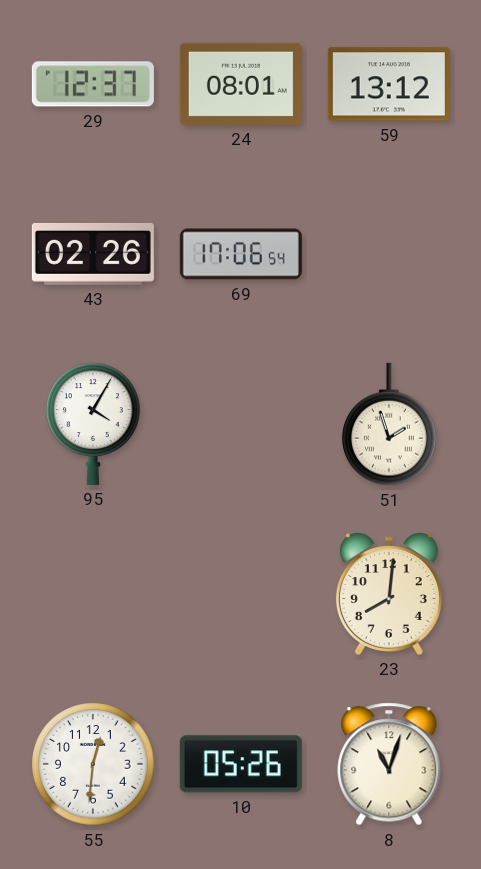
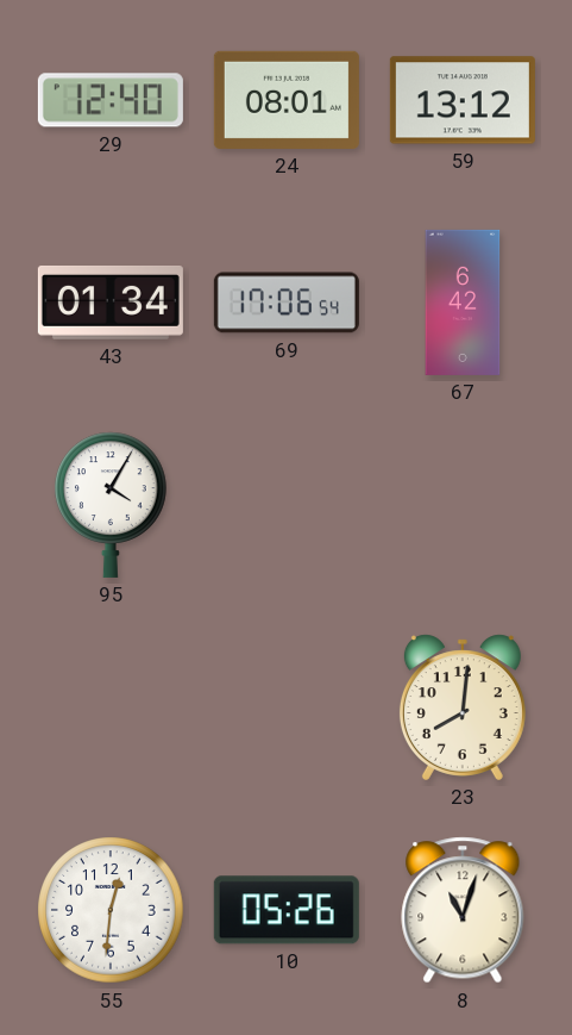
29: 12:37 -> 12:40 (111, 100)
43: 02:26 -> 01:34 (111, 303)
67: none -> 6:42 (463, 303)
51: 1:57 -> none (390, 424)
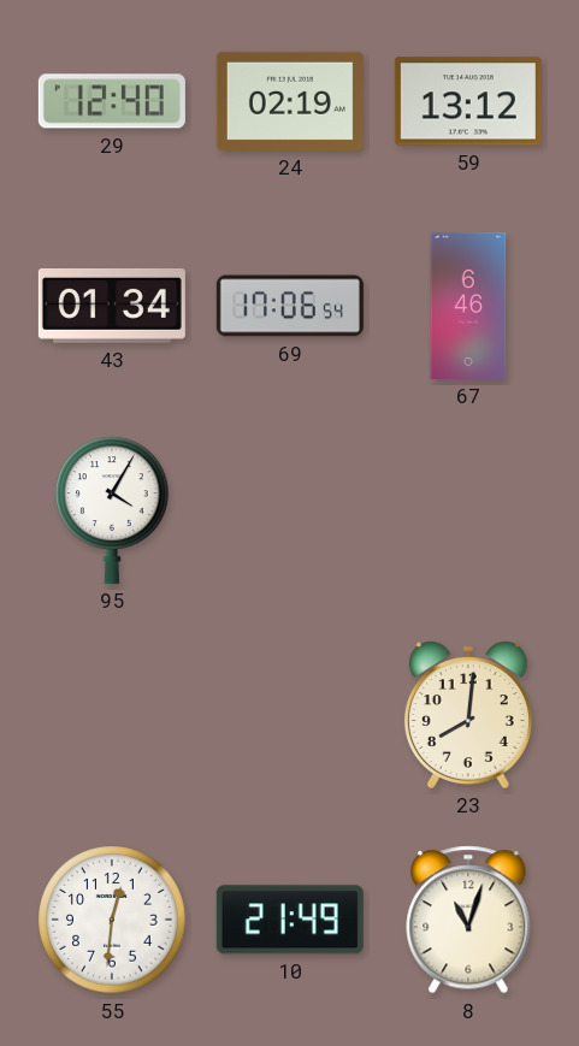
24: 08:01 -> 02:19 (290, 101)
67: 6:42 -> 6:46 (468, 306)
10: 05:26 -> 21:49 (290, 920)
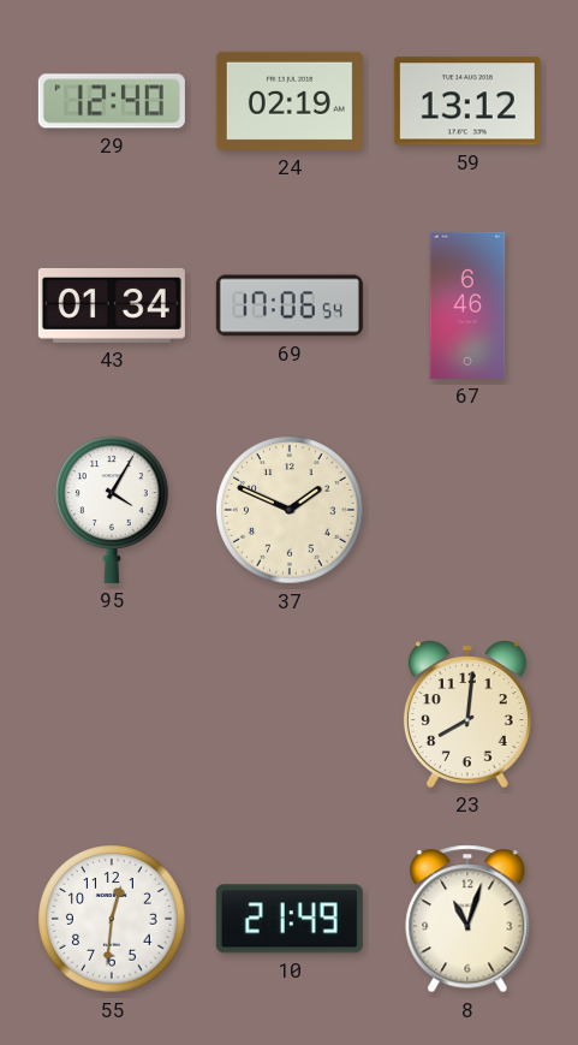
37: none -> 1:49 (290, 510)
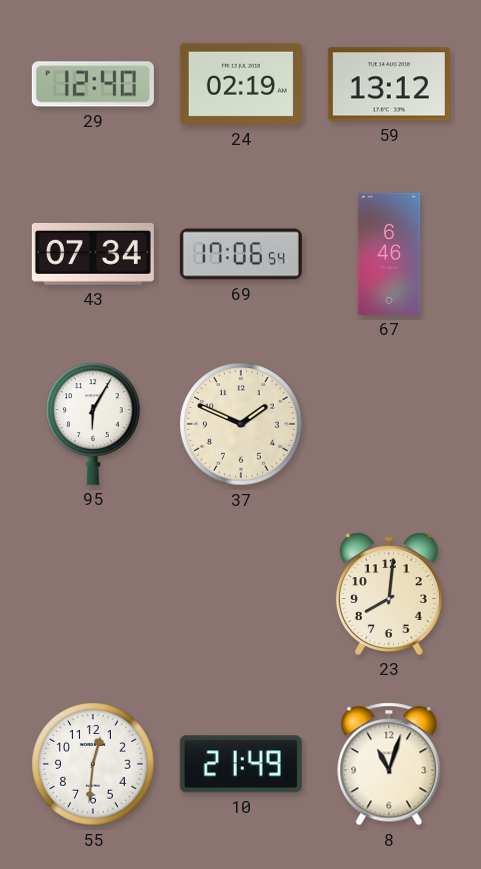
43: 01:34 -> 07:34 (93, 254)
95: 4:05 -> 6:05 (94, 424)
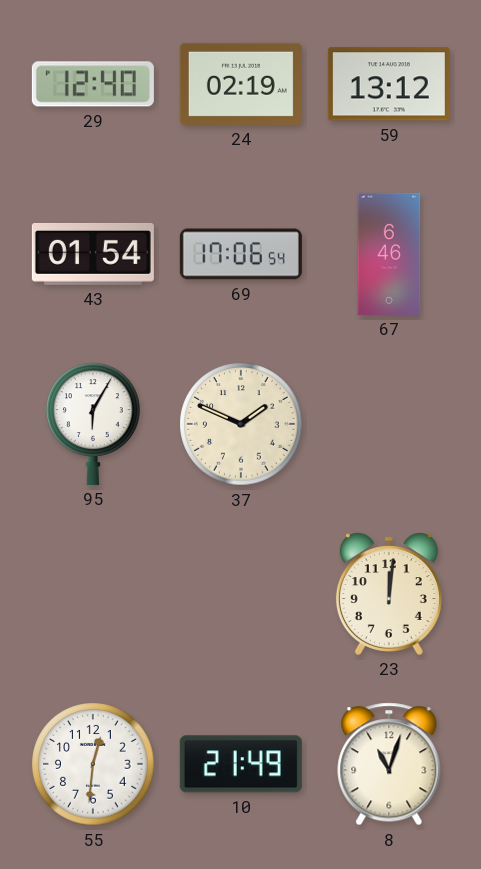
43: 07:34 -> 01:54 (93, 254)
23: 8:01 -> 12:01 (389, 594)
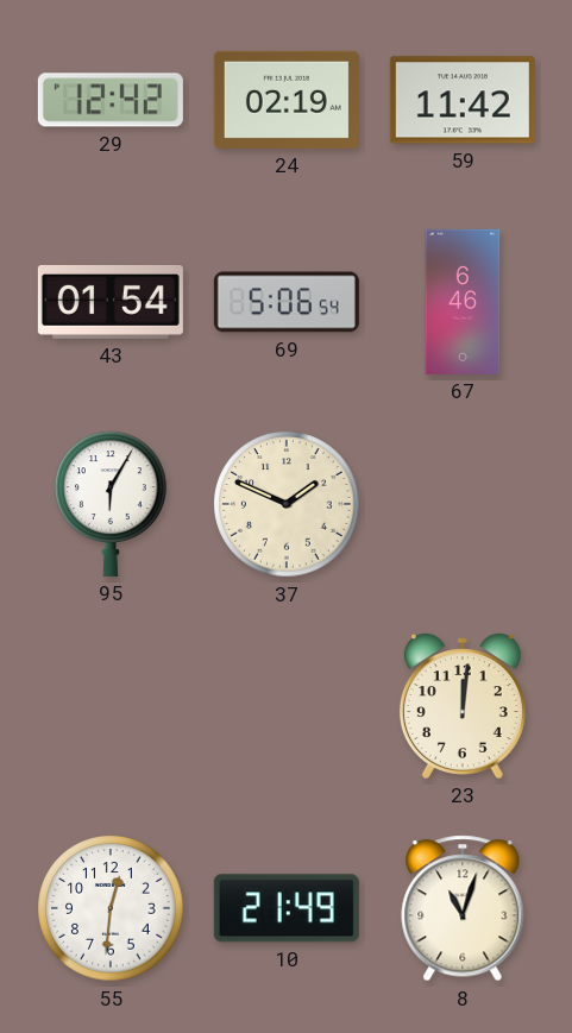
29: 12:40 -> 12:42 (111, 100)
59: 13:12 -> 11:42 (463, 100)
69: 17:06 -> 5:06 (287, 302)
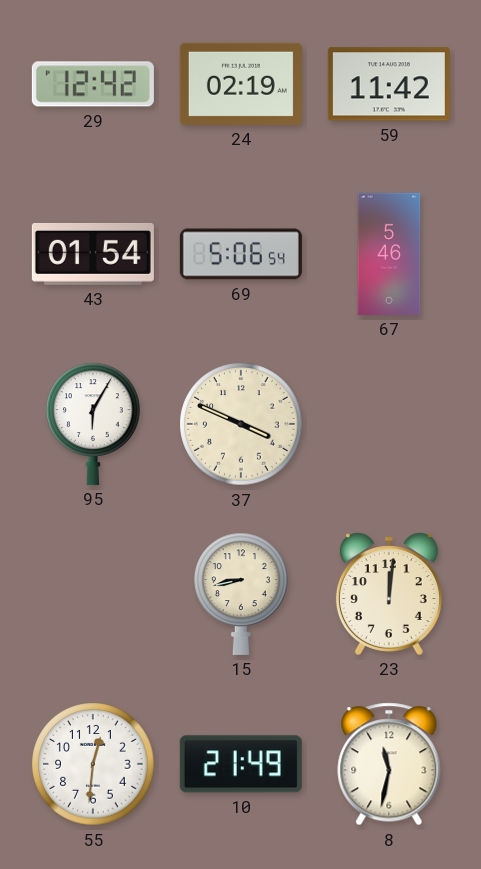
67: 6:46 -> 5:46 (389, 254)
37: 1:49 -> 3:49 (241, 424)
15: none -> 8:43 (242, 594)
8: 11:03 -> 11:32 (389, 764)
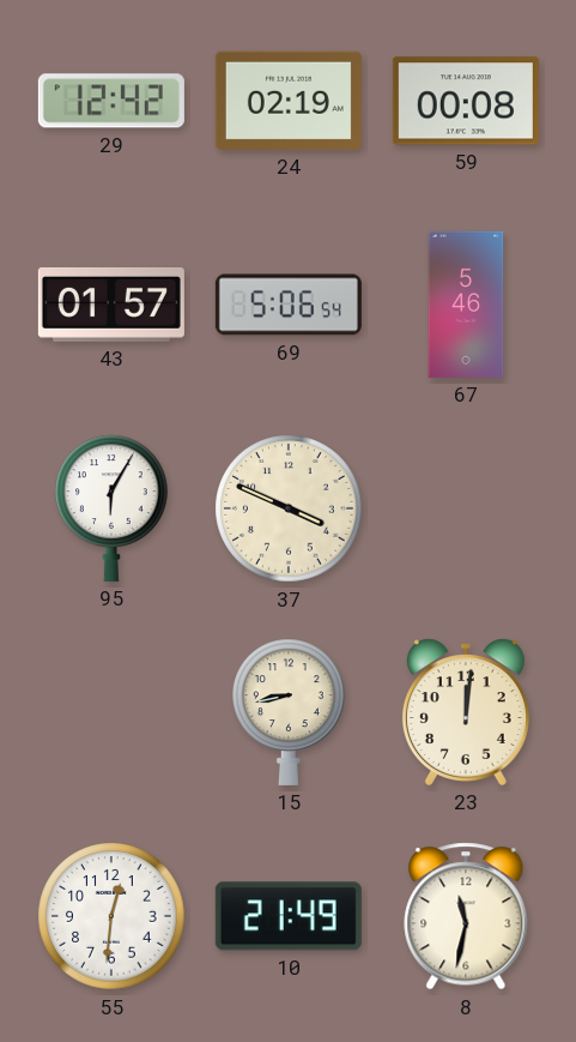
59: 11:42 -> 00:08 (466, 101)
43: 01:54 -> 01:57 (111, 305)
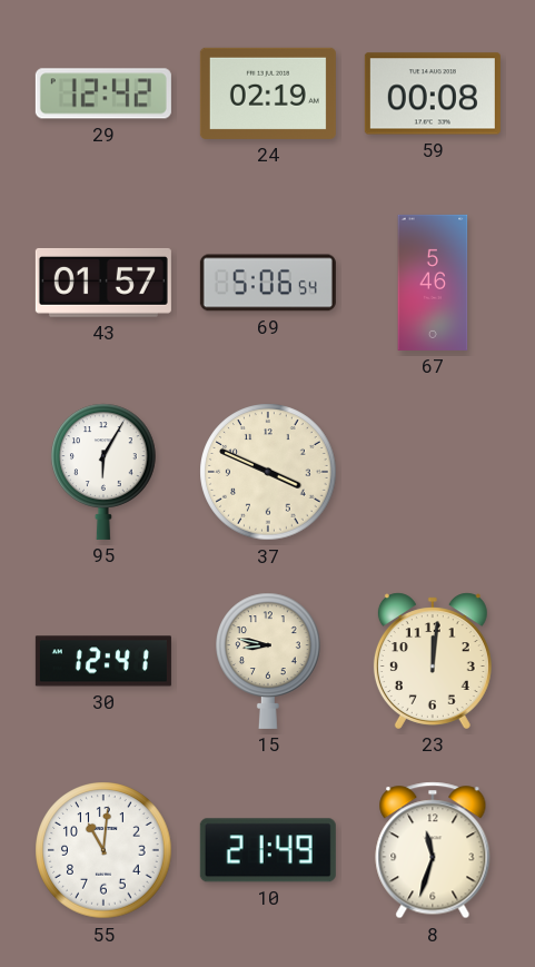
30: none -> 12:41 (103, 661)
15: 8:43 -> 8:47 (269, 661)
55: 12:31 -> 11:01 (103, 850)
8: 11:32 -> 11:33 (433, 850)
